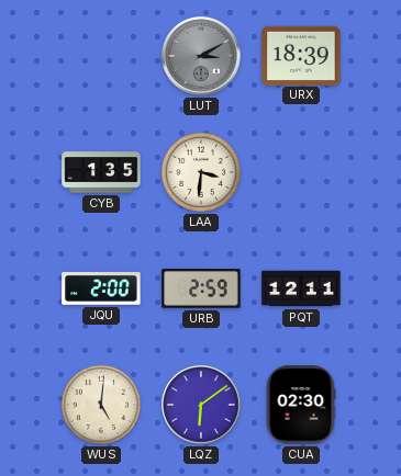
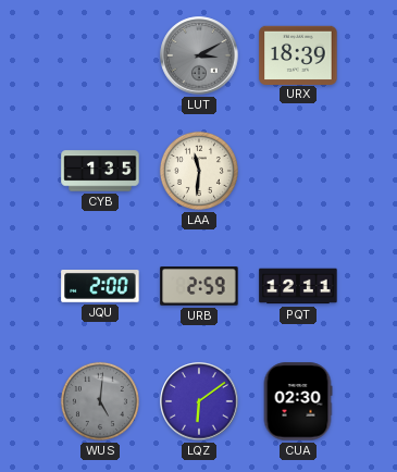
LAA: 3:31 -> 11:31 (199, 171)
WUS dial: cream -> grey (100, 401)
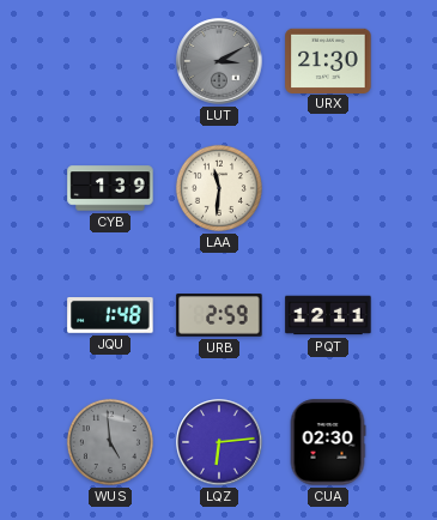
URX: 18:39 -> 21:30 (328, 60)
CYB: 1:35 -> 1:39 (110, 188)
JQU: 2:00 -> 1:48 (110, 316)
WUS: 5:01 -> 4:59 (110, 442)
LQZ: 6:09 -> 6:14 (219, 442)
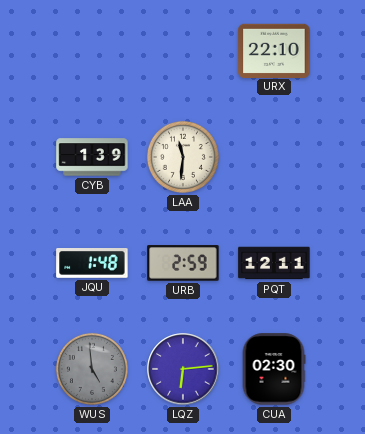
LUT: 3:10 -> none (219, 61)
URX: 21:30 -> 22:10 (274, 50)
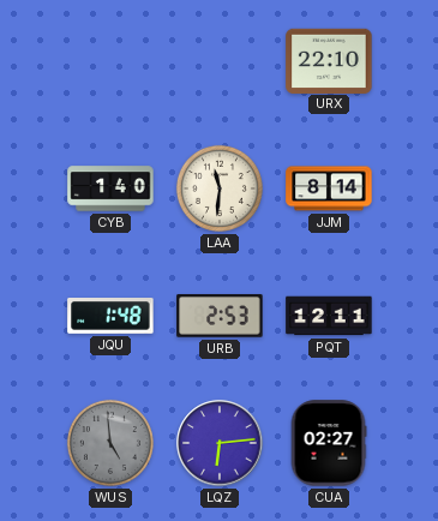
CYB: 1:39 -> 1:40 (110, 188)
JJM: none -> 8:14 (329, 188)
URB: 2:59 -> 2:53 (220, 316)
CUA: 02:30 -> 02:27 (329, 443)
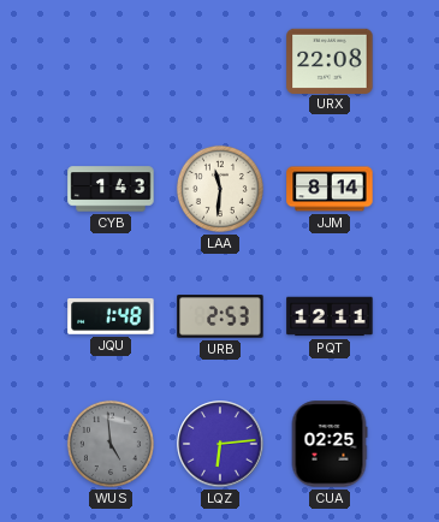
URX: 22:10 -> 22:08 (330, 60)
CYB: 1:40 -> 1:43 (111, 189)
CUA: 02:27 -> 02:25 (330, 444)
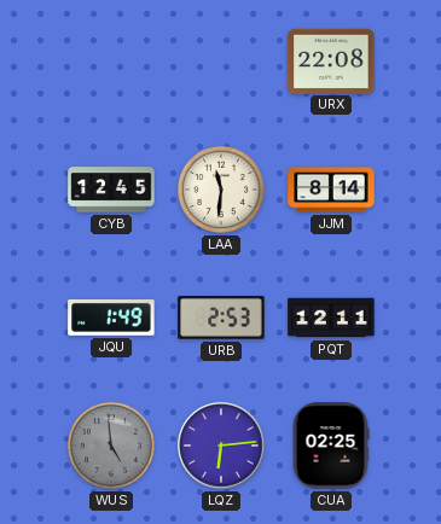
CYB: 1:43 -> 12:45 (111, 190)
JQU: 1:48 -> 1:49 (111, 319)
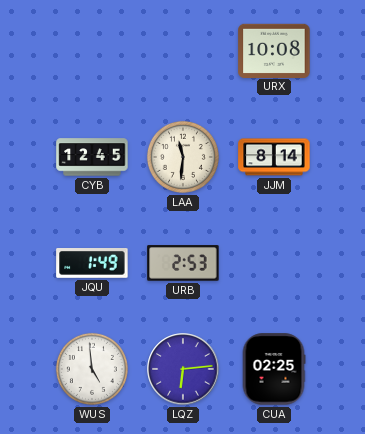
URX: 22:08 -> 10:08 (274, 50)
PQT: 12:11 -> none (331, 318)
WUS dial: grey -> white (92, 369)
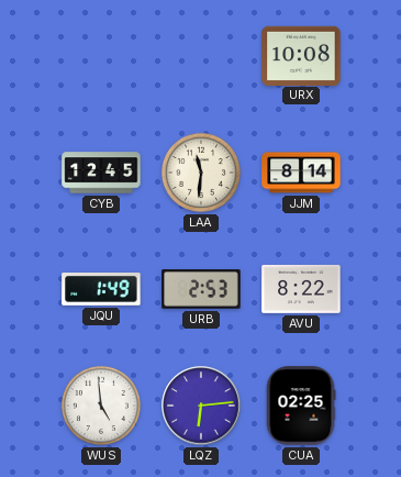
AVU: none -> 8:22 (301, 289)
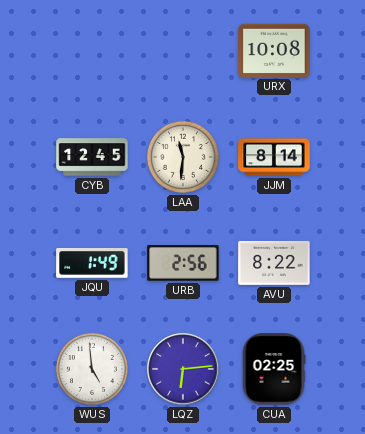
URB: 2:53 -> 2:56 (183, 263)
